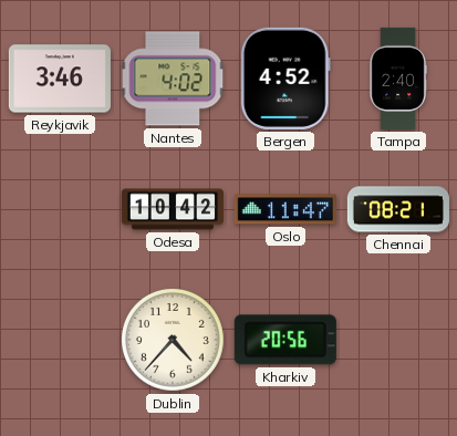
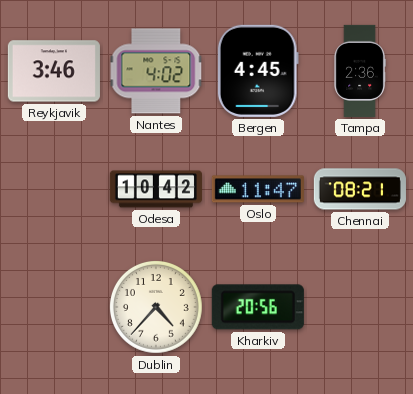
Bergen: 4:52 -> 4:45 (258, 71)
Tampa: 2:40 -> 2:36 (360, 71)
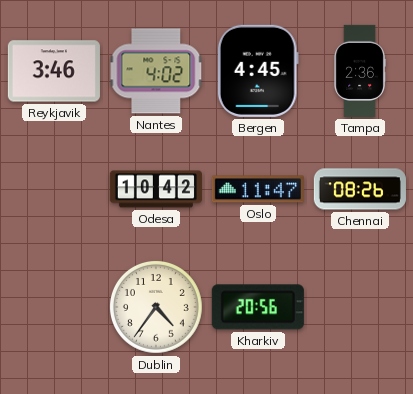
Chennai: 08:21 -> 08:26 (360, 189)
Dublin: 4:37 -> 4:36 (157, 308)
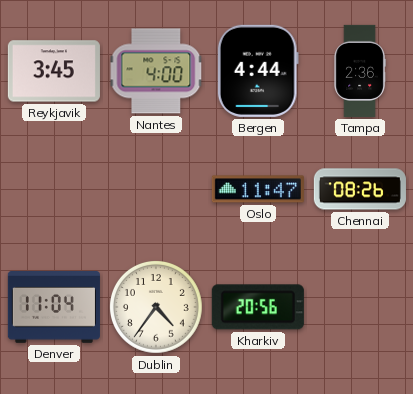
Reykjavik: 3:46 -> 3:45 (54, 71)
Nantes: 4:02 -> 4:00 (156, 71)
Bergen: 4:45 -> 4:44 (258, 71)
Odesa: 10:42 -> none (156, 189)
Denver: none -> 11:04 (54, 308)
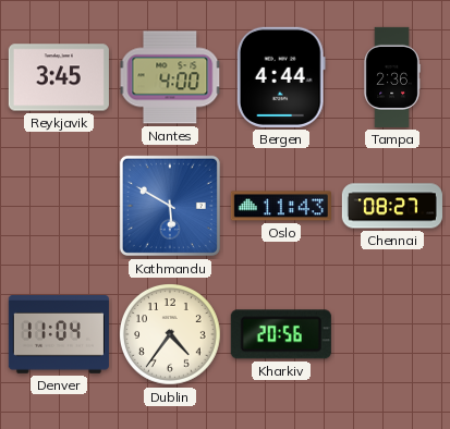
Kathmandu: none -> 5:50 (170, 206)
Oslo: 11:47 -> 11:43 (281, 206)
Chennai: 08:26 -> 08:27 (392, 206)
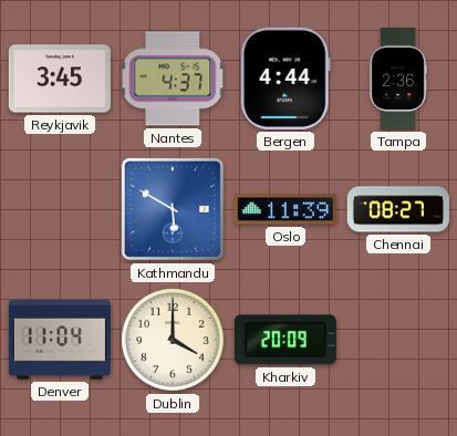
Nantes: 4:00 -> 4:37 (173, 79)
Oslo: 11:43 -> 11:39 (285, 209)
Dublin: 4:36 -> 4:00 (174, 341)
Kharkiv: 20:56 -> 20:09 (285, 340)
